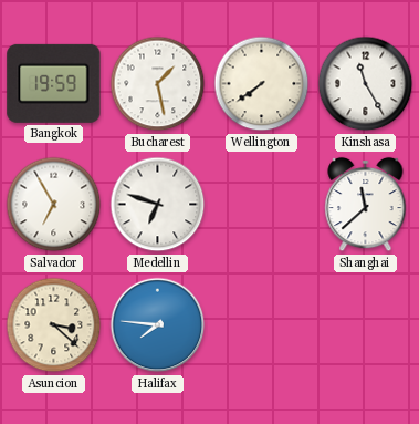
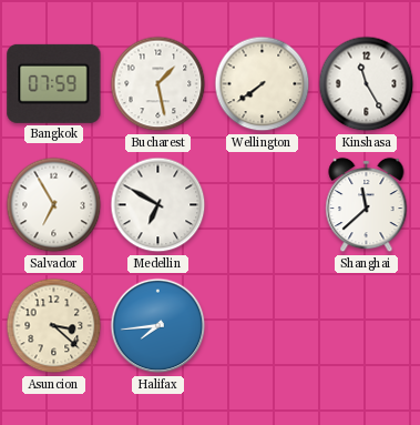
Bangkok: 19:59 -> 07:59 (54, 83)
Medellin: 6:48 -> 6:50 (158, 205)
Halifax: 7:46 -> 7:44 (158, 326)
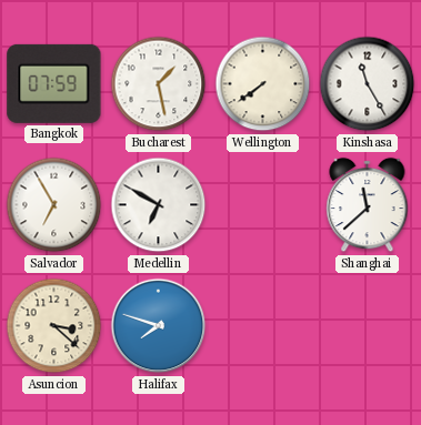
Halifax: 7:44 -> 7:48 (159, 326)
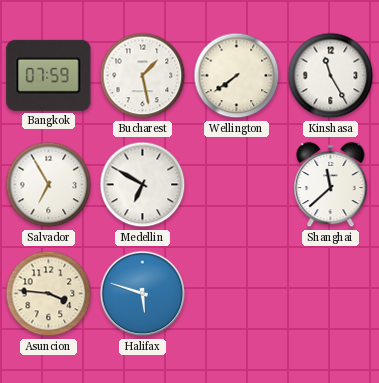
Asuncion: 3:22 -> 3:46 (49, 294)
Halifax: 7:48 -> 5:48 (143, 294)
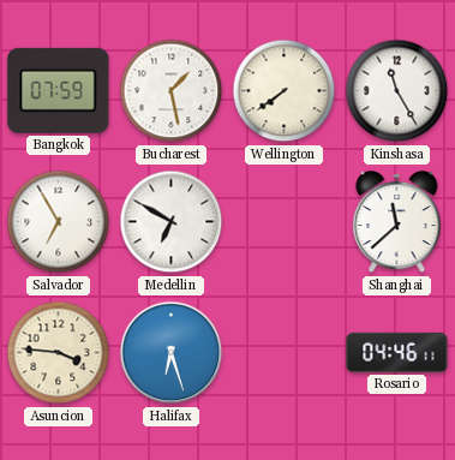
Halifax: 5:48 -> 6:27 (172, 353)
Rosario: none -> 04:46 (397, 352)
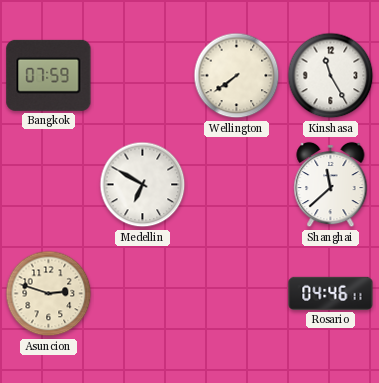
Bucharest: 1:28 -> none (172, 91)
Salvador: 6:55 -> none (59, 222)
Asuncion: 3:46 -> 2:48 (49, 294)
Halifax: 6:27 -> none (172, 353)
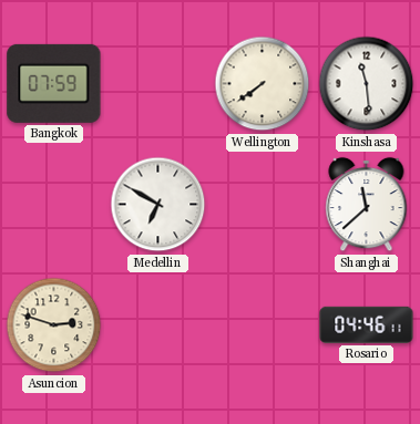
Kinshasa: 11:25 -> 11:29 (367, 84)
